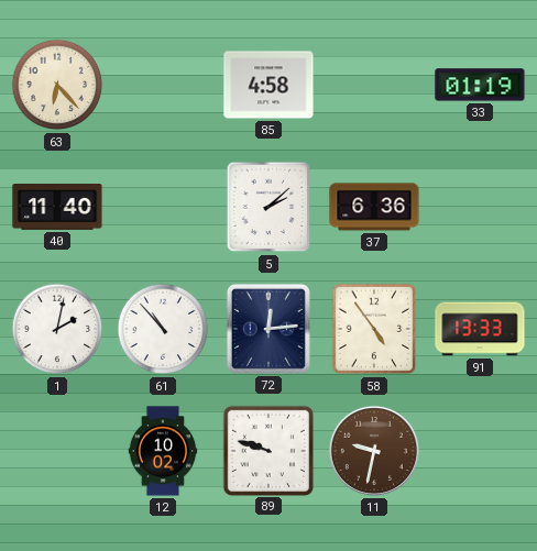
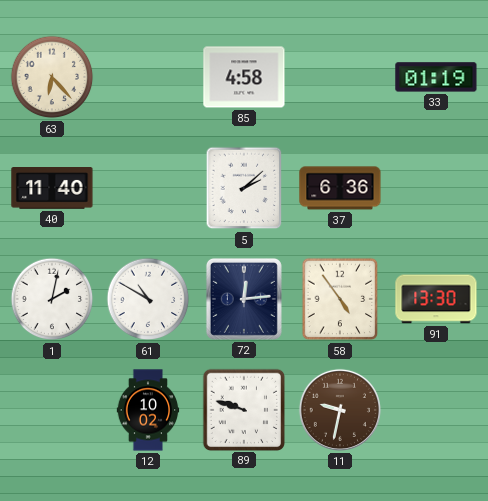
61: 10:53 -> 10:50 (148, 299)
91: 13:33 -> 13:30 (436, 299)
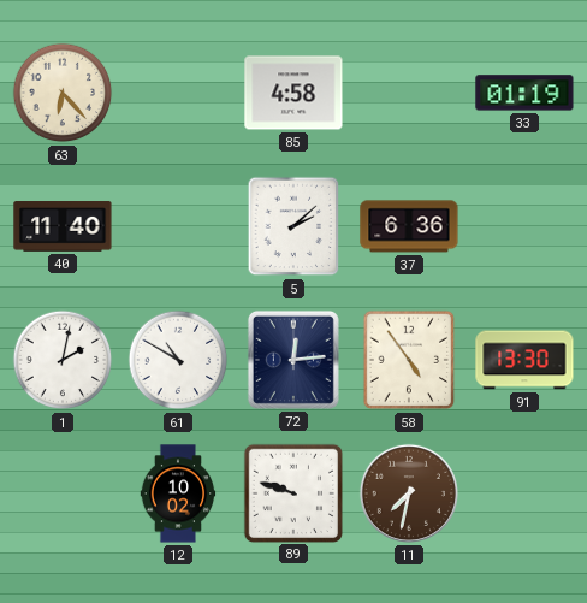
11: 9:32 -> 7:32 (409, 493)
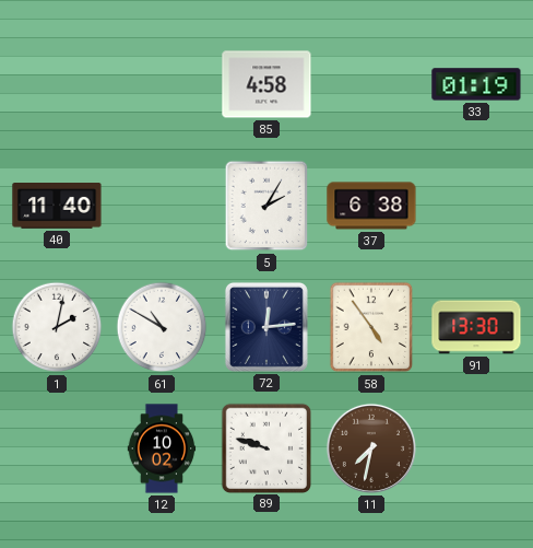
63: 6:23 -> none (63, 93)
5: 2:08 -> 2:05 (266, 206)
37: 6:36 -> 6:38 (371, 206)
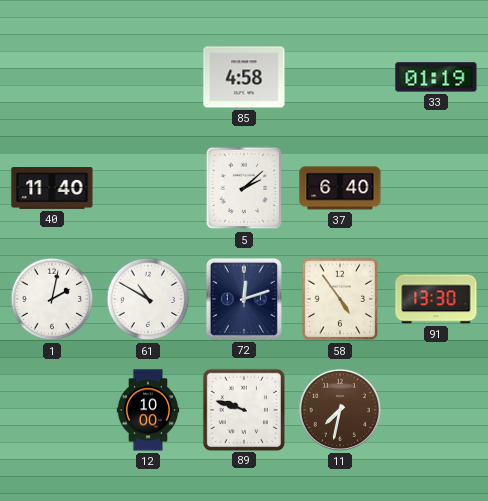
5: 2:05 -> 2:08 (244, 188)
37: 6:38 -> 6:40 (340, 188)
72: 12:14 -> 12:12 (244, 299)
12: 10:02 -> 10:00 (148, 410)
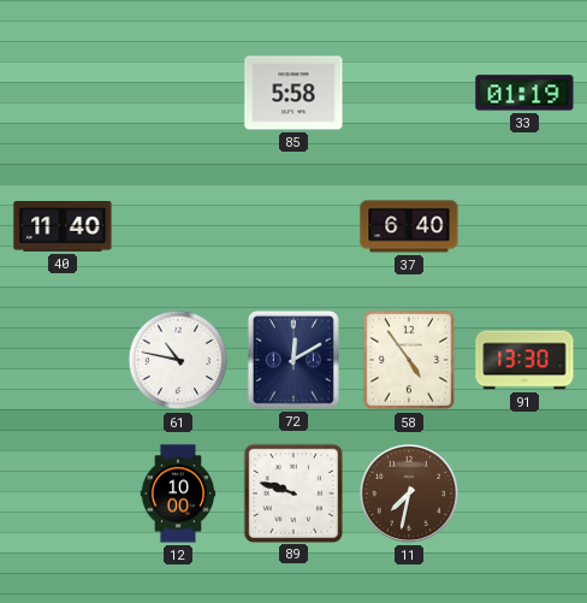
85: 4:58 -> 5:58 (293, 93)
5: 2:08 -> none (244, 188)
1: 2:02 -> none (52, 299)
61: 10:50 -> 10:47 (178, 360)
72: 12:12 -> 12:10 (293, 360)
